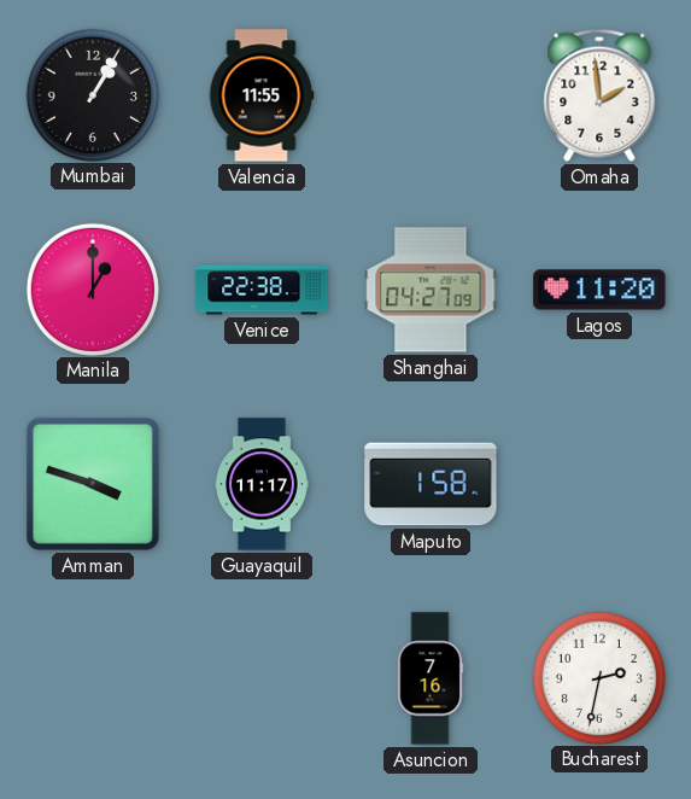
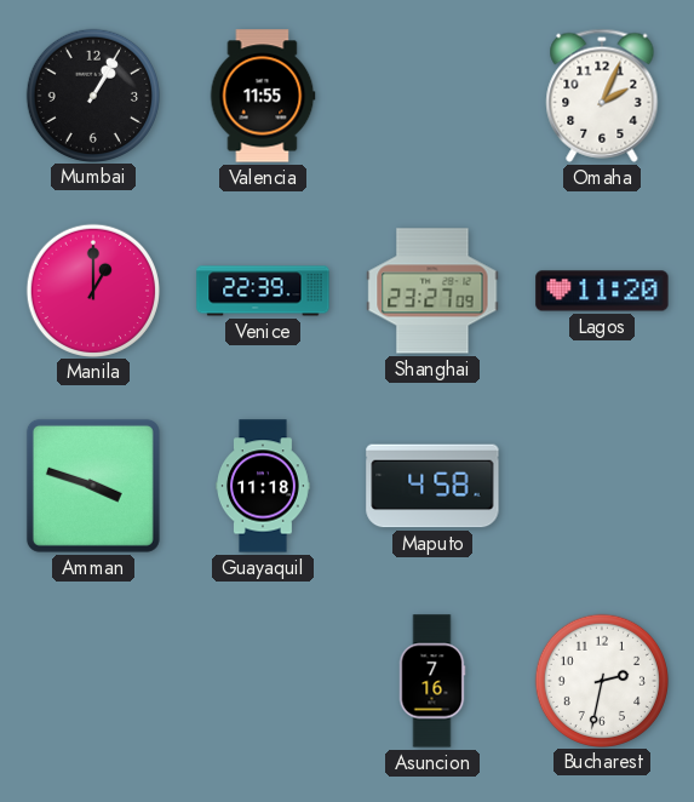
Omaha: 1:59 -> 2:04 (602, 96)
Venice: 22:38 -> 22:39 (263, 291)
Shanghai: 04:27 -> 23:27 (432, 291)
Guayaquil: 11:17 -> 11:18 (264, 486)
Maputo: 1:58 -> 4:58 (432, 486)
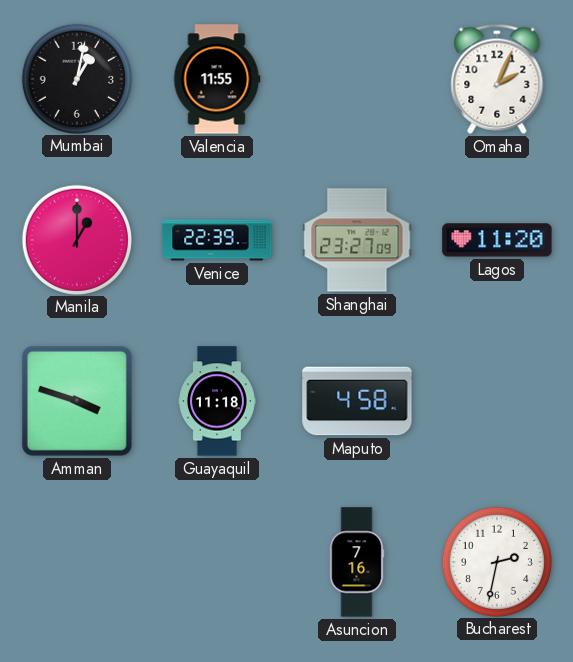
Mumbai: 1:05 -> 1:02 (76, 78)
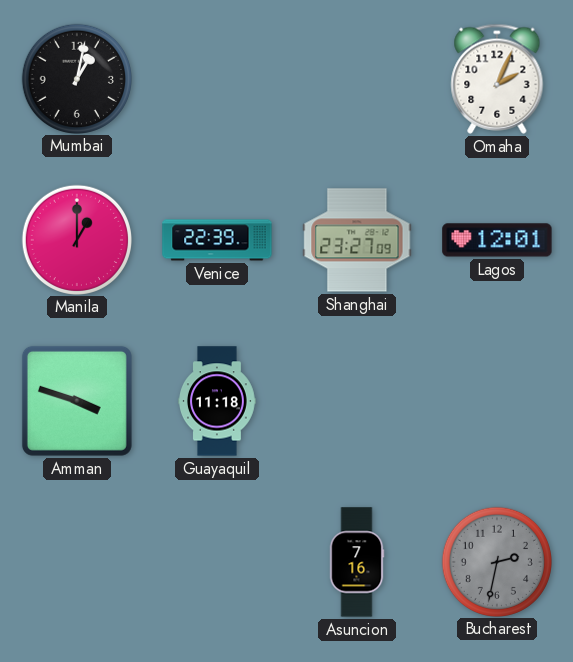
Valencia: 11:55 -> none (217, 79)
Lagos: 11:20 -> 12:01 (497, 240)
Maputo: 4:58 -> none (357, 401)
Bucharest dial: white -> grey (496, 561)
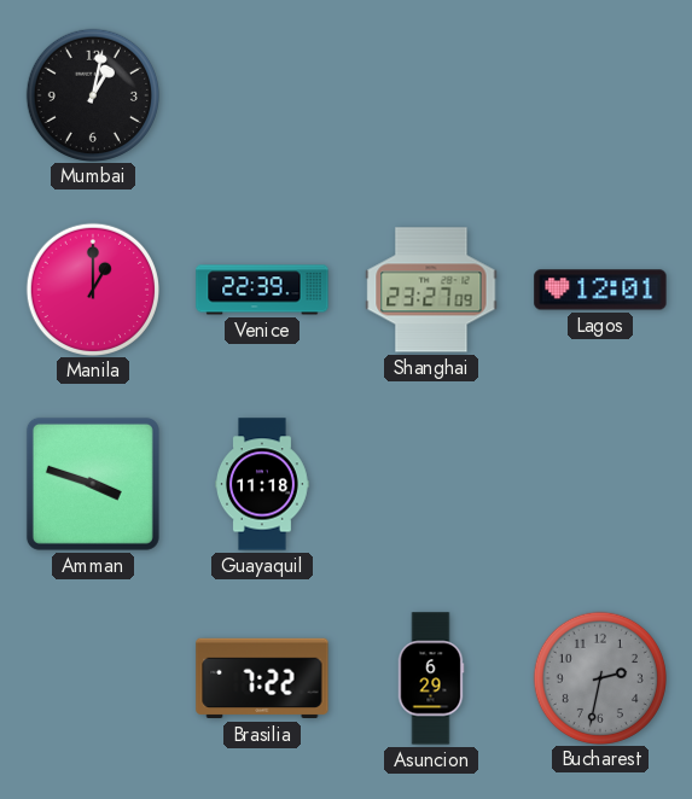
Omaha: 2:04 -> none (497, 79)
Brasilia: none -> 7:22 (262, 678)
Asuncion: 7:16 -> 6:29 (431, 678)
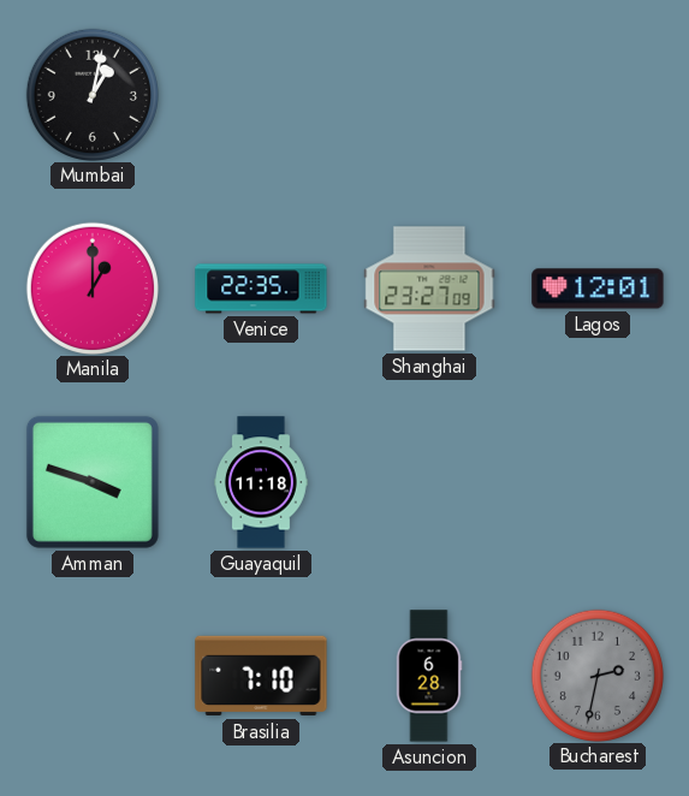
Venice: 22:39 -> 22:35 (261, 289)
Brasilia: 7:22 -> 7:10 (261, 676)
Asuncion: 6:29 -> 6:28 (429, 676)
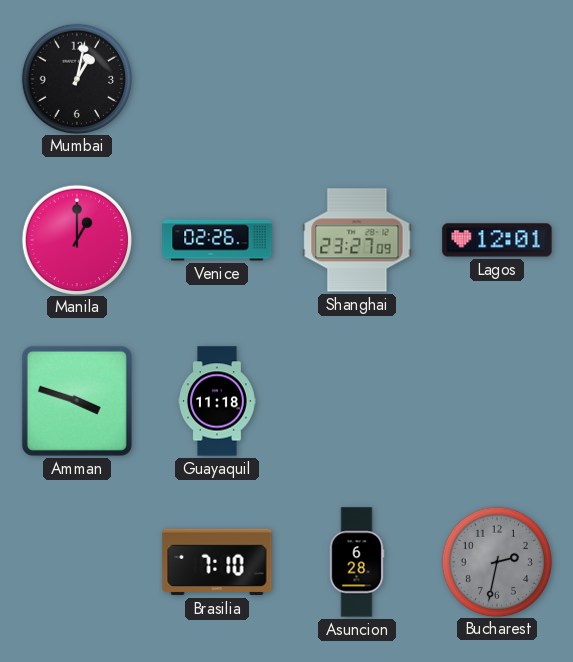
Venice: 22:35 -> 02:26 (217, 240)
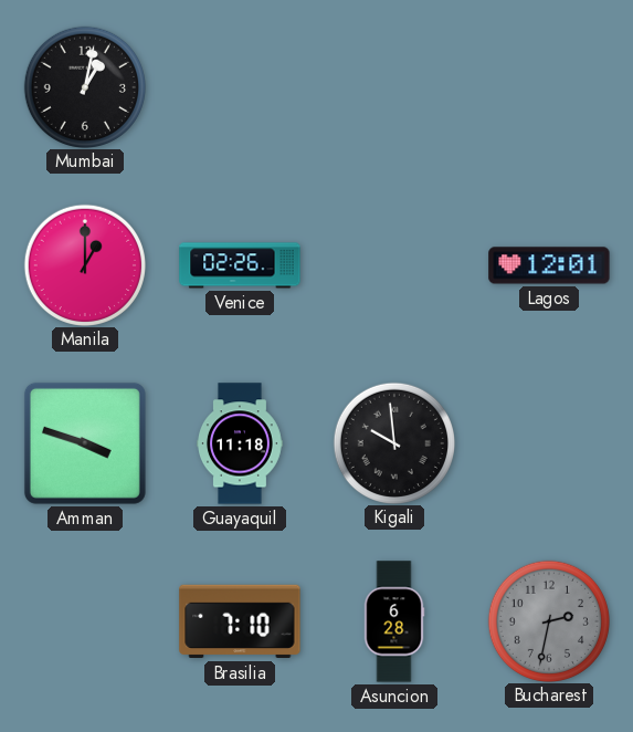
Shanghai: 23:27 -> none (357, 240)
Kigali: none -> 9:59 (393, 442)
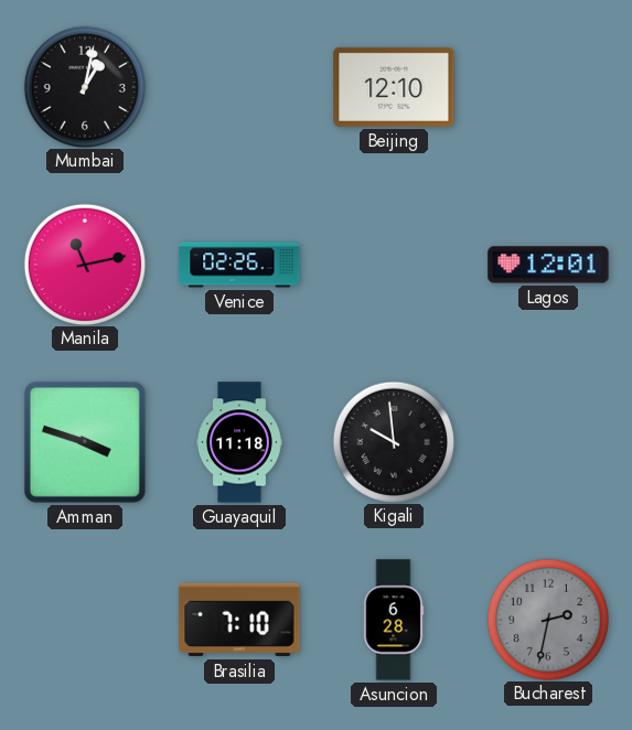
Beijing: none -> 12:10 (394, 87)
Manila: 1:00 -> 11:13 (84, 264)
